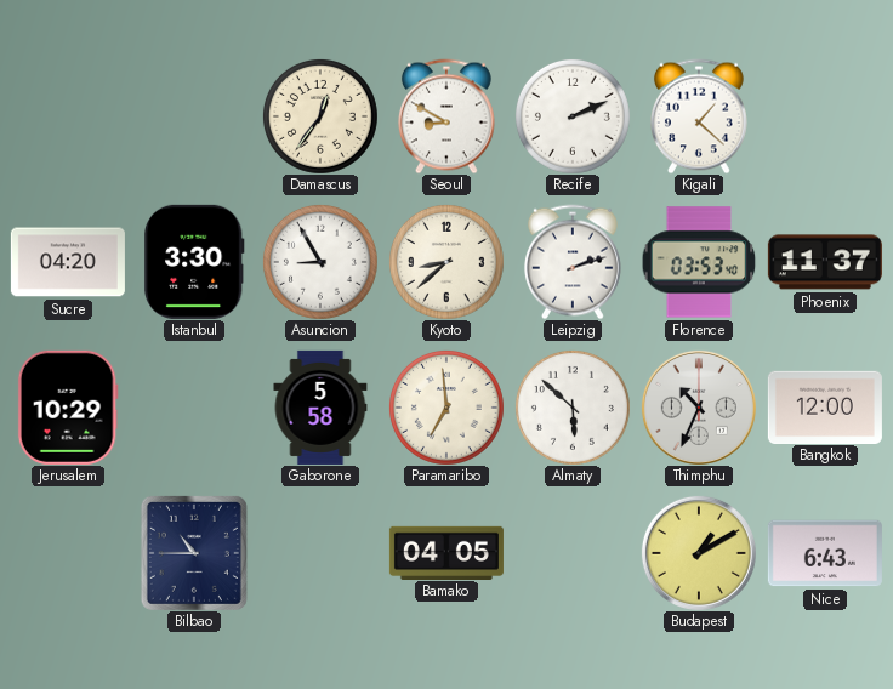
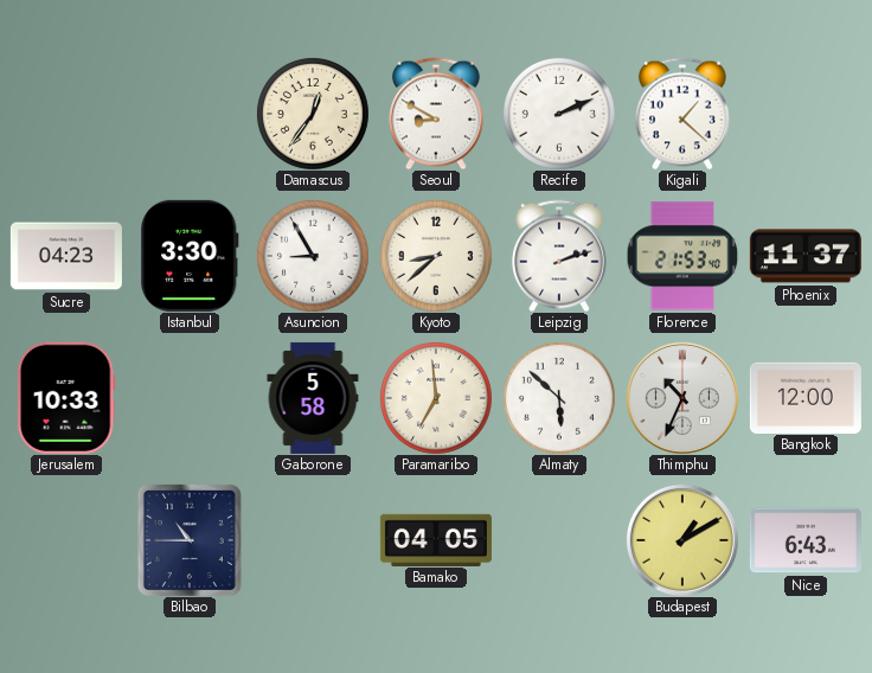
Sucre: 04:20 -> 04:23 (66, 256)
Florence: 03:53 -> 21:53 (682, 256)
Jerusalem: 10:29 -> 10:33 (66, 398)
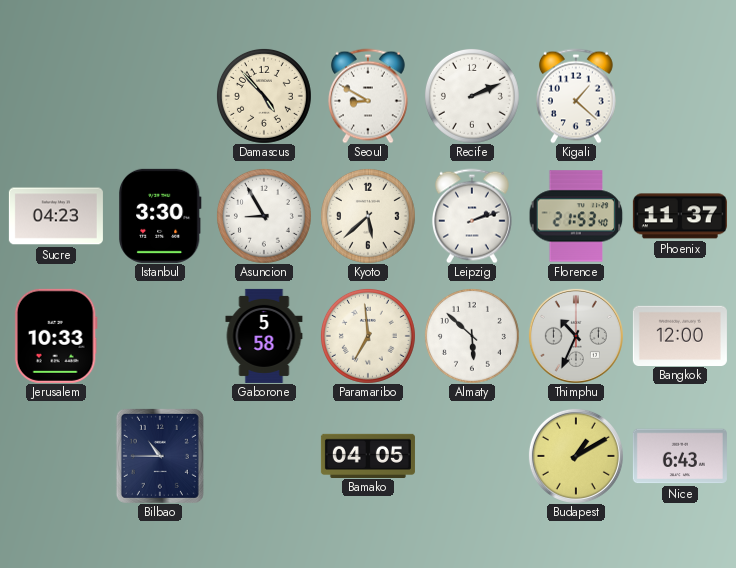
Damascus: 12:36 -> 4:53 (264, 96)
Kyoto: 8:38 -> 5:38 (368, 216)
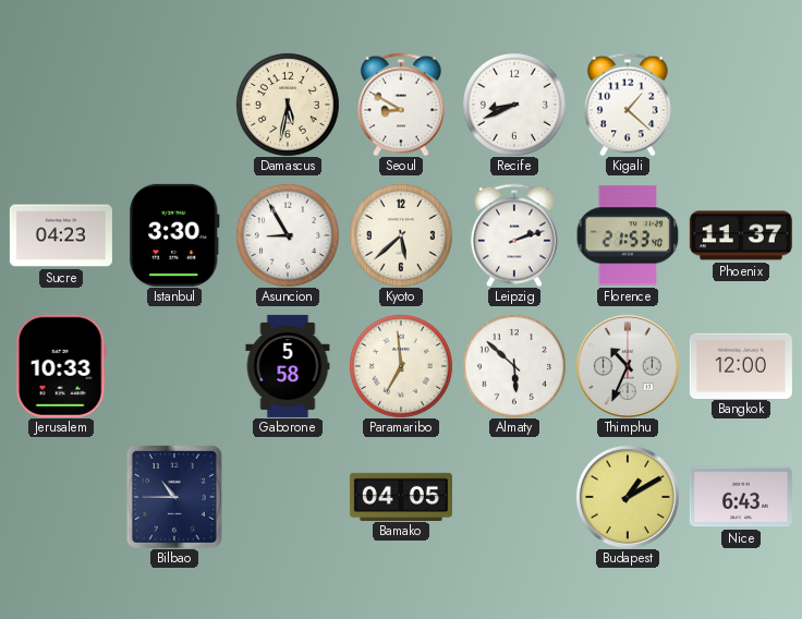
Damascus: 4:53 -> 5:32 (288, 105)
Recife: 2:11 -> 8:41 (514, 105)
